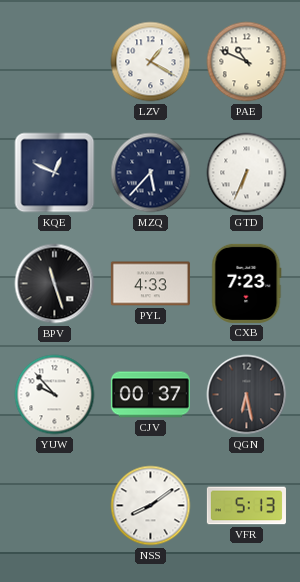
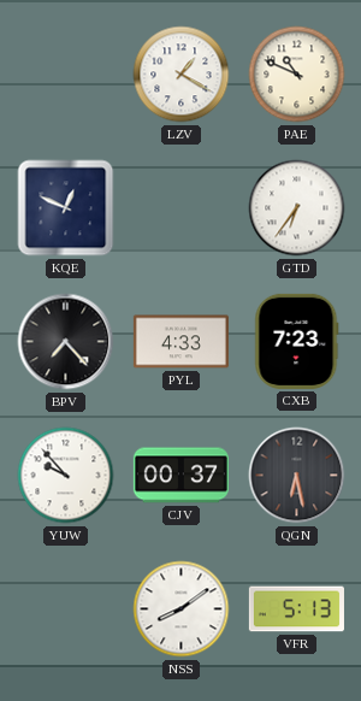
MZQ: 5:37 -> none (151, 173)
GTD: 6:34 -> 6:36 (297, 208)
BPV: 11:27 -> 7:23 (66, 342)
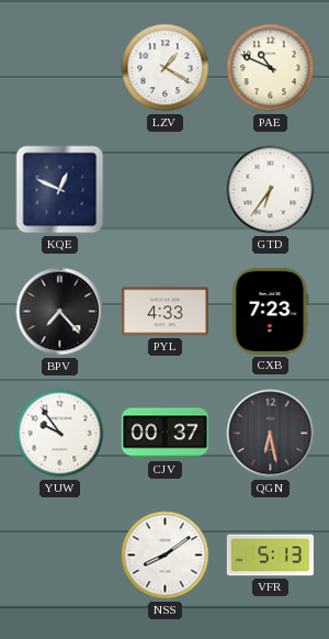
YUW: 9:53 -> 9:54 (60, 434)
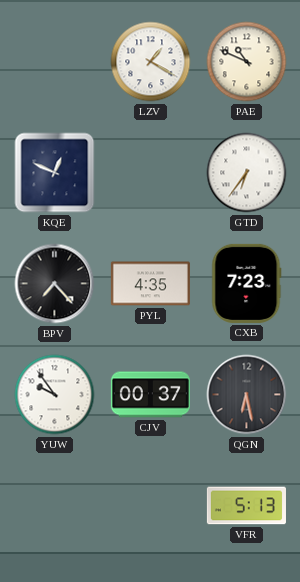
PYL: 4:33 -> 4:35 (150, 284)
NSS: 8:09 -> none (166, 556)
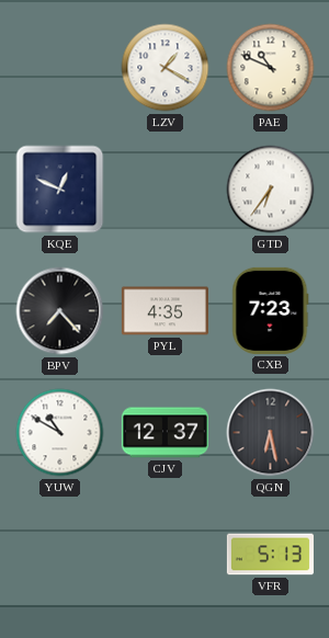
YUW: 9:54 -> 10:50 (60, 433)
CJV: 00:37 -> 12:37 (164, 433)
